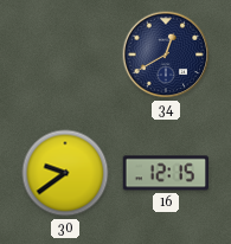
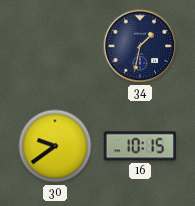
34: 12:40 -> 1:32 (140, 46)
16: 12:15 -> 10:15 (139, 146)
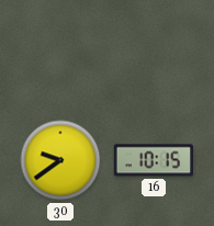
34: 1:32 -> none (140, 46)
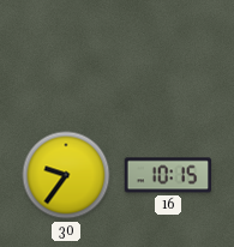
30: 9:39 -> 9:36 (66, 175)
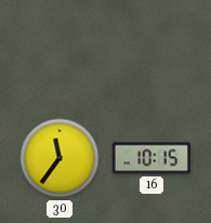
30: 9:36 -> 11:36 (60, 158)
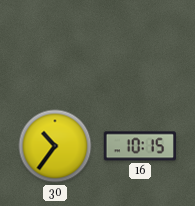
30: 11:36 -> 10:36 (55, 146)
